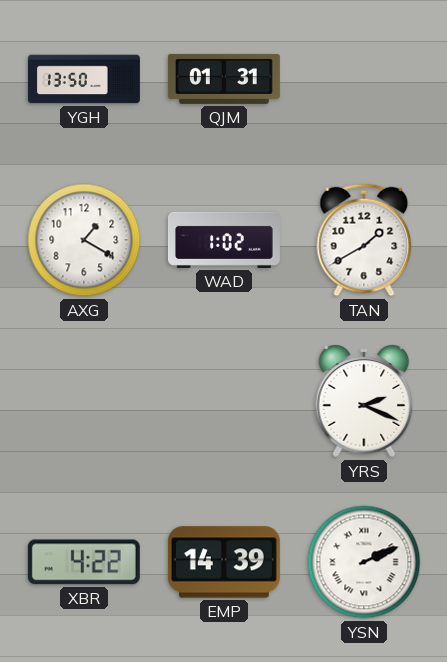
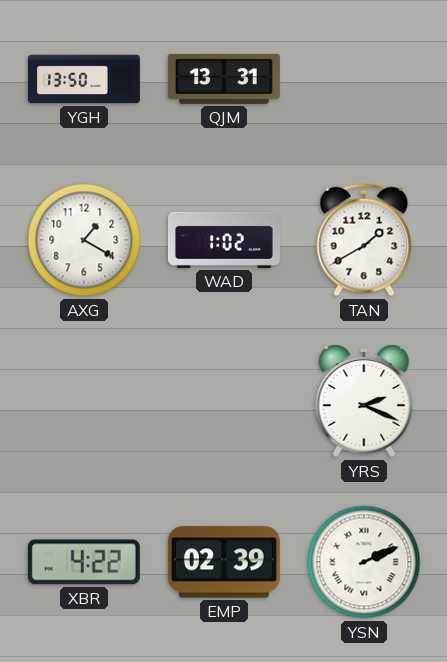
QJM: 01:31 -> 13:31 (224, 79)
EMP: 14:39 -> 02:39 (224, 562)
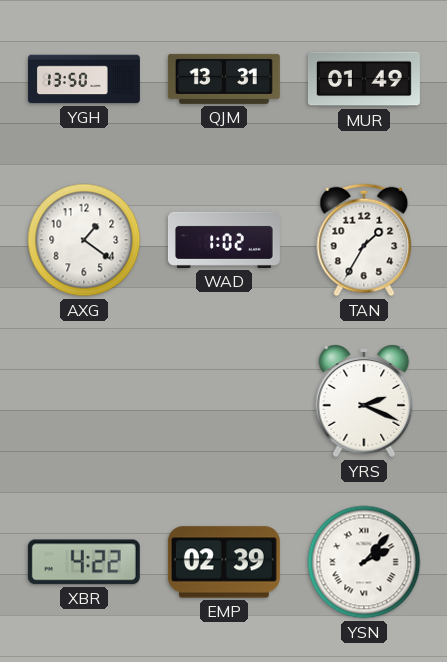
MUR: none -> 01:49 (364, 79)
AXG: 1:20 -> 1:21 (84, 240)
TAN: 1:40 -> 1:35 (364, 240)
YSN: 2:11 -> 2:07 (364, 562)
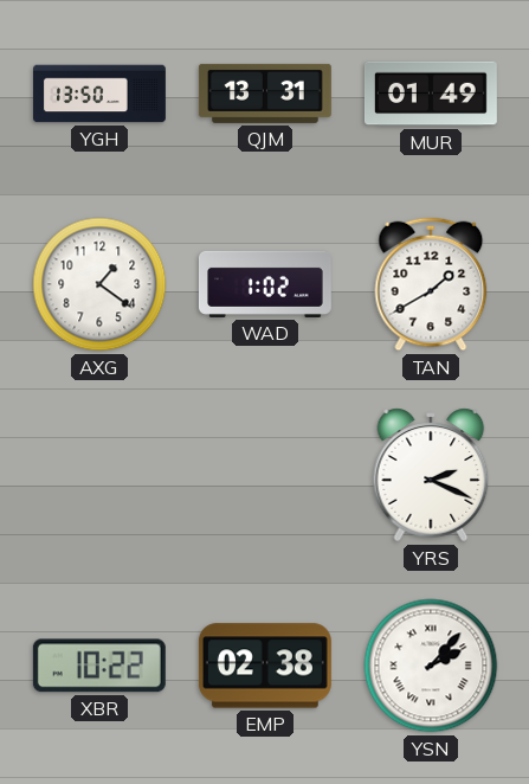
TAN: 1:35 -> 1:40 (431, 284)
XBR: 4:22 -> 10:22 (99, 666)
EMP: 02:39 -> 02:38 (265, 666)
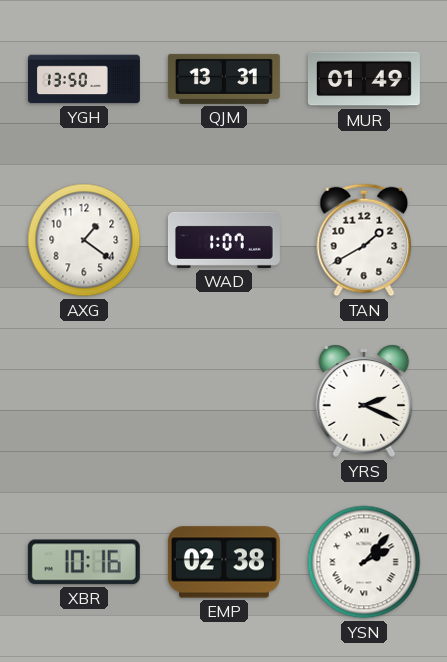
WAD: 1:02 -> 1:07 (224, 240)
XBR: 10:22 -> 10:16 (84, 562)
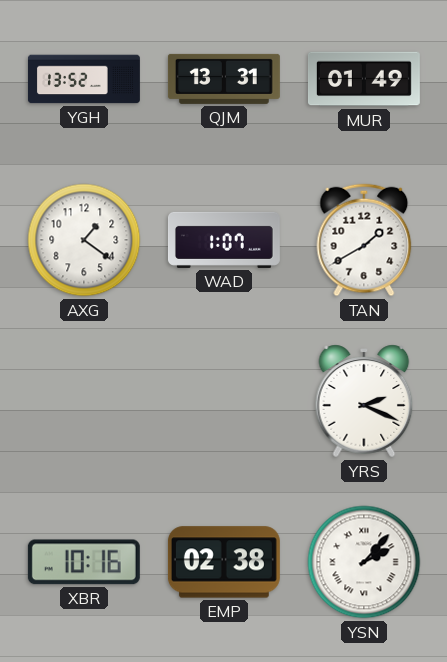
YGH: 13:50 -> 13:52 (84, 79)
